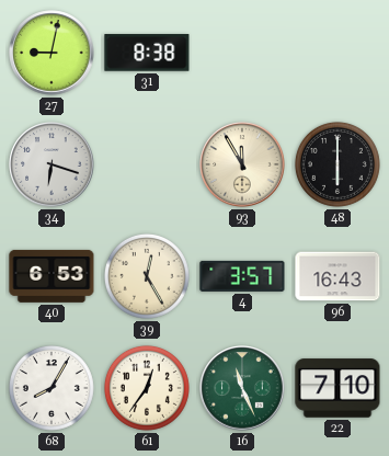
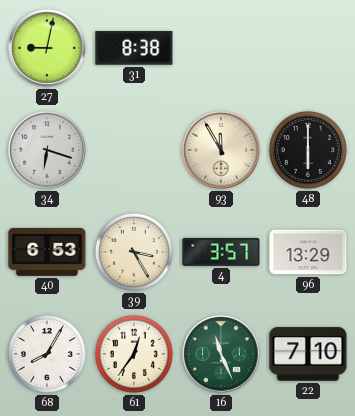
39: 12:25 -> 3:25 (134, 252)
96: 16:43 -> 13:29 (308, 252)
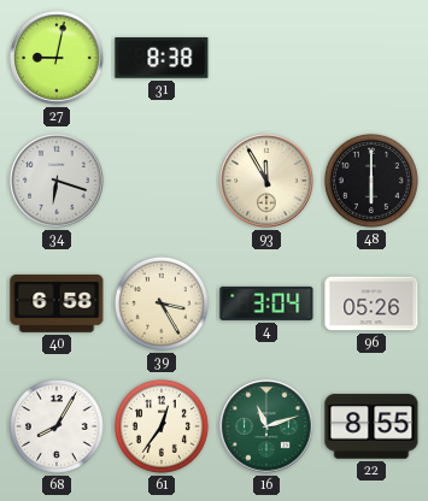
40: 6:53 -> 6:58 (57, 303)
4: 3:57 -> 3:04 (266, 303)
96: 13:29 -> 05:26 (371, 303)
16: 11:26 -> 11:12 (266, 426)
22: 7:10 -> 8:55 (371, 426)
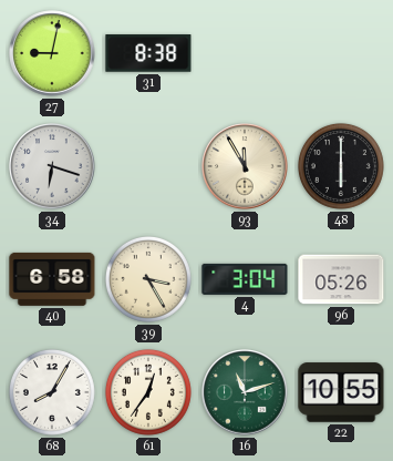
22: 8:55 -> 10:55 (341, 392)
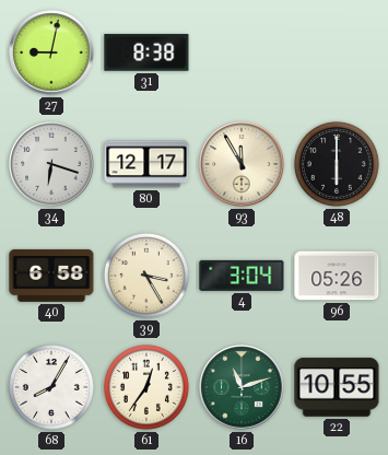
80: none -> 12:17 (146, 164)
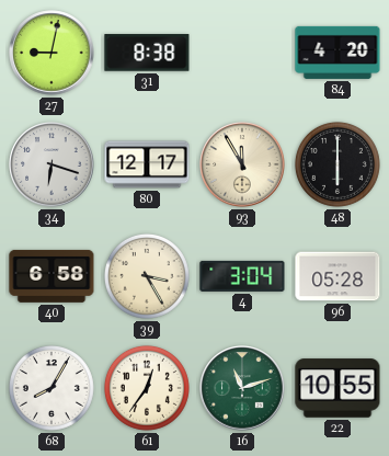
84: none -> 4:20 (337, 53)
96: 05:26 -> 05:28 (337, 276)
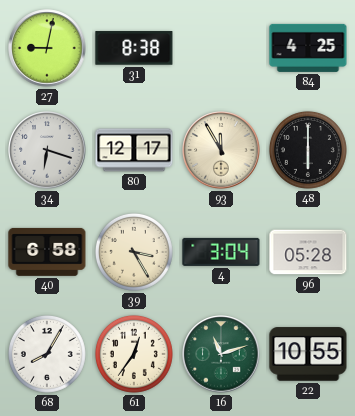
84: 4:20 -> 4:25 (308, 48)
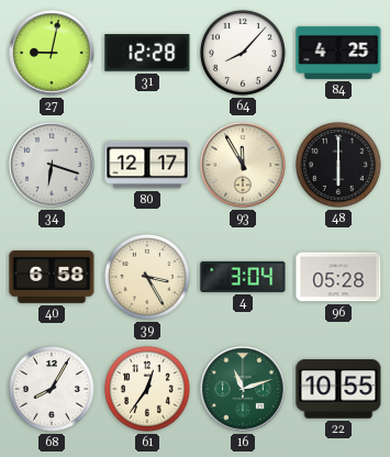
31: 8:38 -> 12:28 (147, 53)
64: none -> 8:07 (243, 53)
